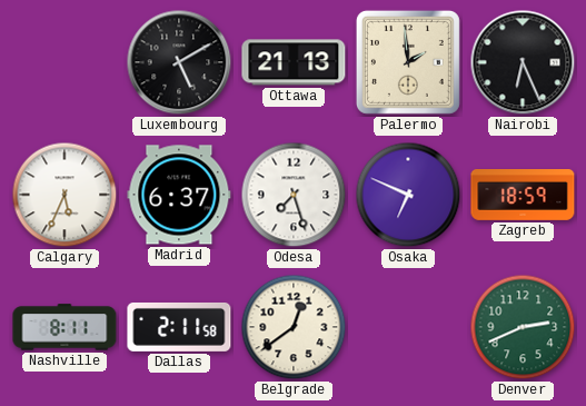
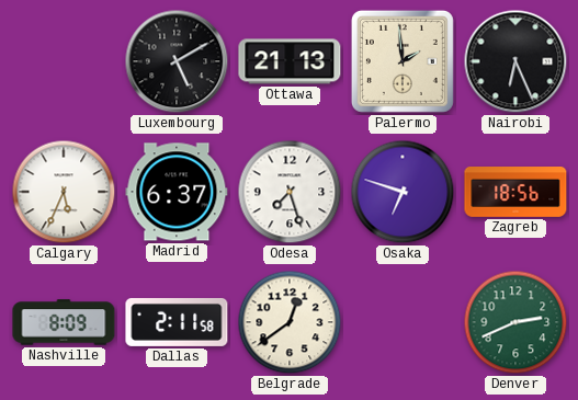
Osaka: 6:49 -> 6:48 (403, 192)
Zagreb: 18:59 -> 18:56 (515, 193)
Nashville: 8:11 -> 8:09 (64, 322)
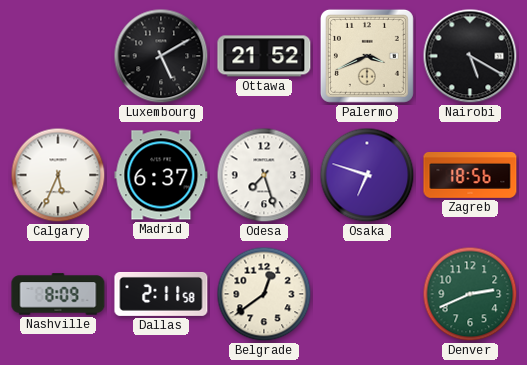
Ottawa: 21:13 -> 21:52 (264, 56)
Palermo: 1:59 -> 3:41 (367, 56)
Nairobi: 6:26 -> 5:20 (470, 56)
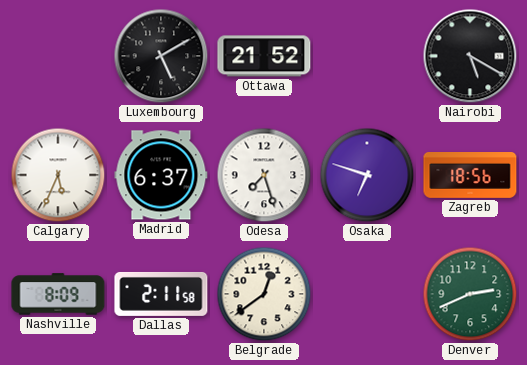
Palermo: 3:41 -> none (367, 56)
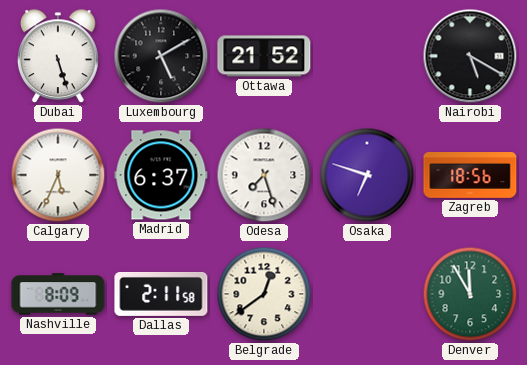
Dubai: none -> 5:27 (59, 57)
Denver: 2:41 -> 11:55 (470, 294)
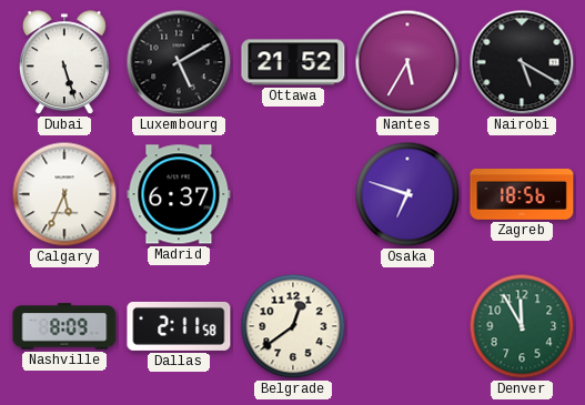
Nantes: none -> 5:35 (407, 62)
Odesa: 7:27 -> none (264, 175)
